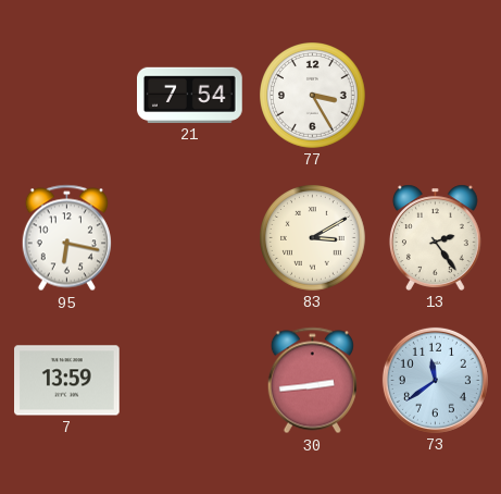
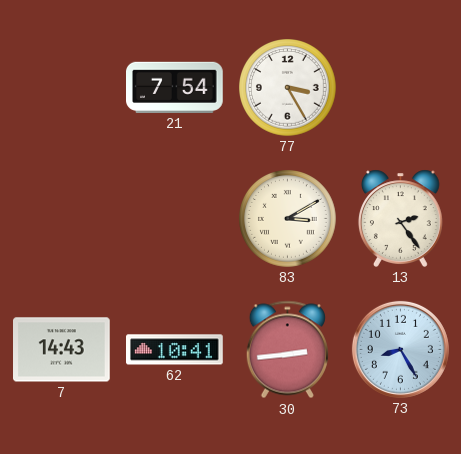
95: 6:17 -> none (66, 238)
7: 13:59 -> 14:43 (62, 350)
62: none -> 10:41 (175, 350)
73: 11:39 -> 8:25 (400, 349)
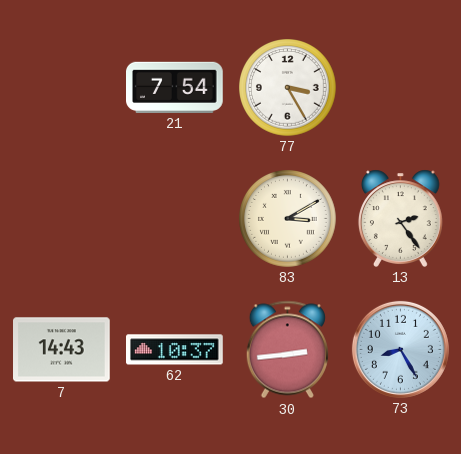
62: 10:41 -> 10:37 (175, 350)
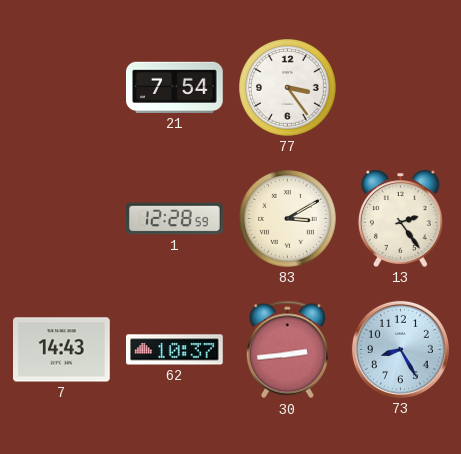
77: 3:25 -> 3:24 (288, 88)
1: none -> 12:28 (175, 219)
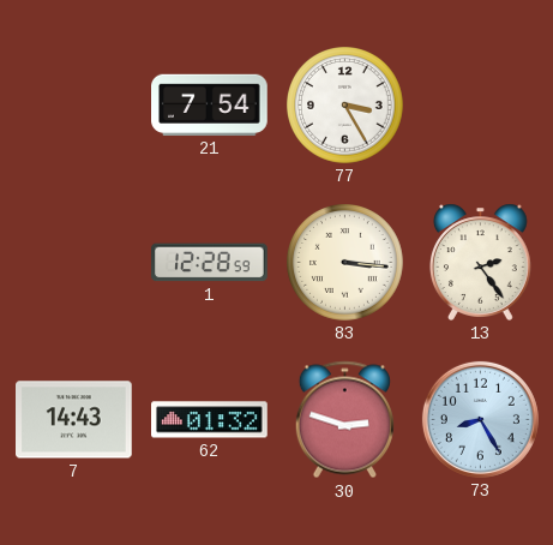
77: 3:24 -> 3:25 (345, 106)
83: 3:10 -> 3:16 (345, 263)
62: 10:37 -> 01:32 (210, 420)
30: 2:44 -> 2:48 (344, 420)
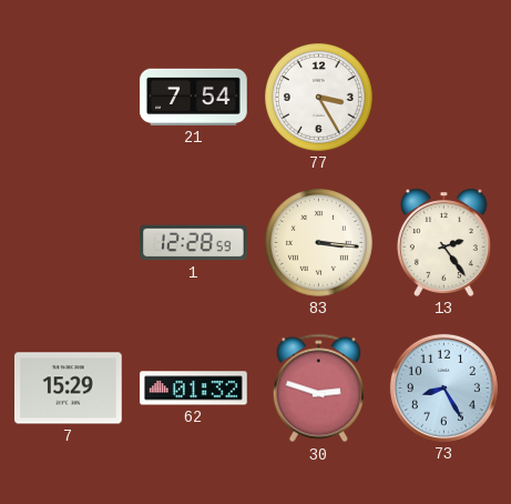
7: 14:43 -> 15:29 (69, 389)
